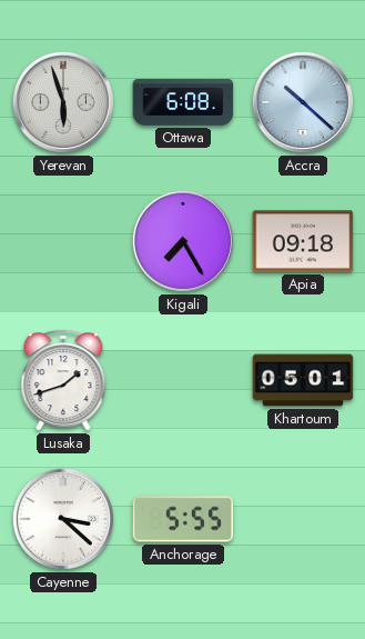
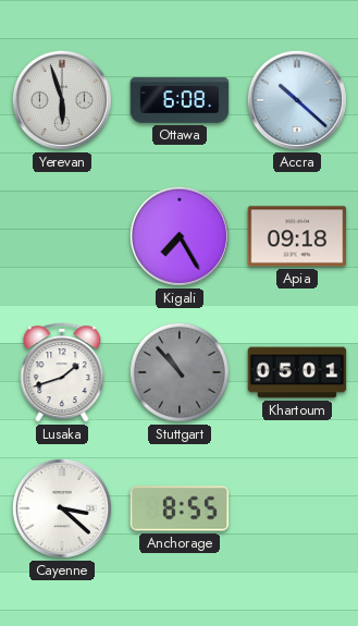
Stuttgart: none -> 10:53 (180, 372)
Anchorage: 5:55 -> 8:55 (180, 508)
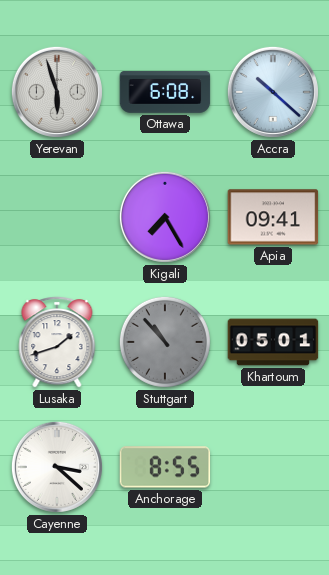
Apia: 09:18 -> 09:41 (273, 217)
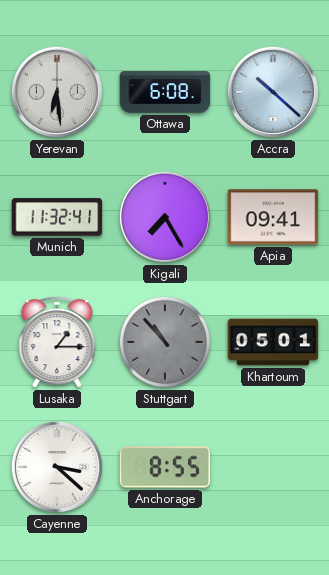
Yerevan: 5:57 -> 6:29 (57, 92)
Munich: none -> 11:32 (57, 217)
Lusaka: 1:42 -> 1:15 (57, 342)
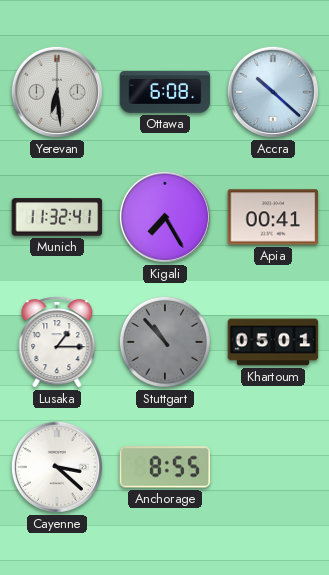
Apia: 09:41 -> 00:41 (273, 217)
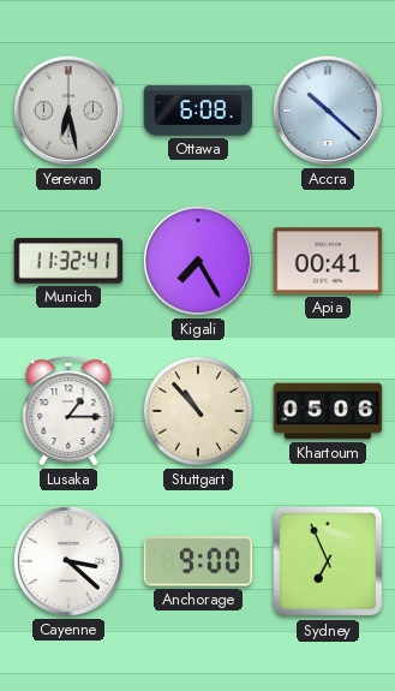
Yerevan: 6:29 -> 6:28 (68, 111)
Stuttgart dial: grey -> cream (198, 411)
Khartoum: 05:01 -> 05:06 (328, 411)
Anchorage: 8:55 -> 9:00 (198, 561)
Sydney: none -> 6:56 (328, 561)
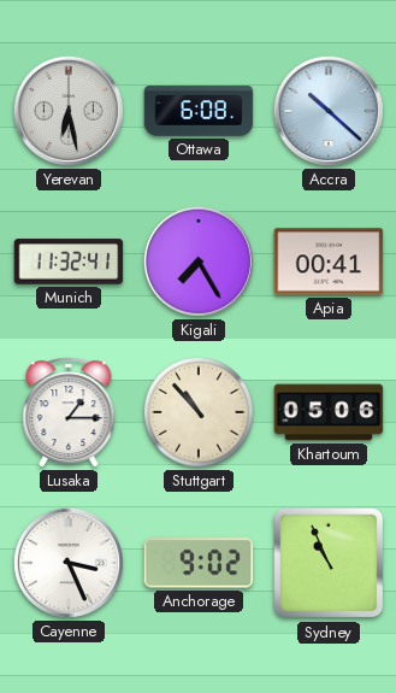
Cayenne: 3:22 -> 3:26 (69, 563)
Anchorage: 9:00 -> 9:02 (199, 563)
Sydney: 6:56 -> 10:56 (329, 563)
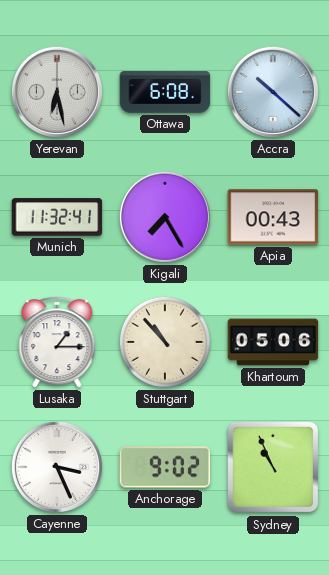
Apia: 00:41 -> 00:43 (273, 217)
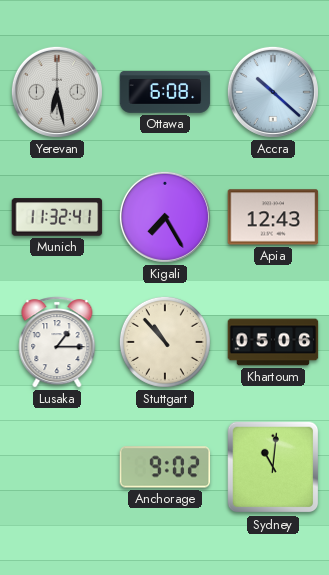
Apia: 00:43 -> 12:43 (273, 217)
Cayenne: 3:26 -> none (57, 467)
Sydney: 10:56 -> 11:01 (273, 467)
